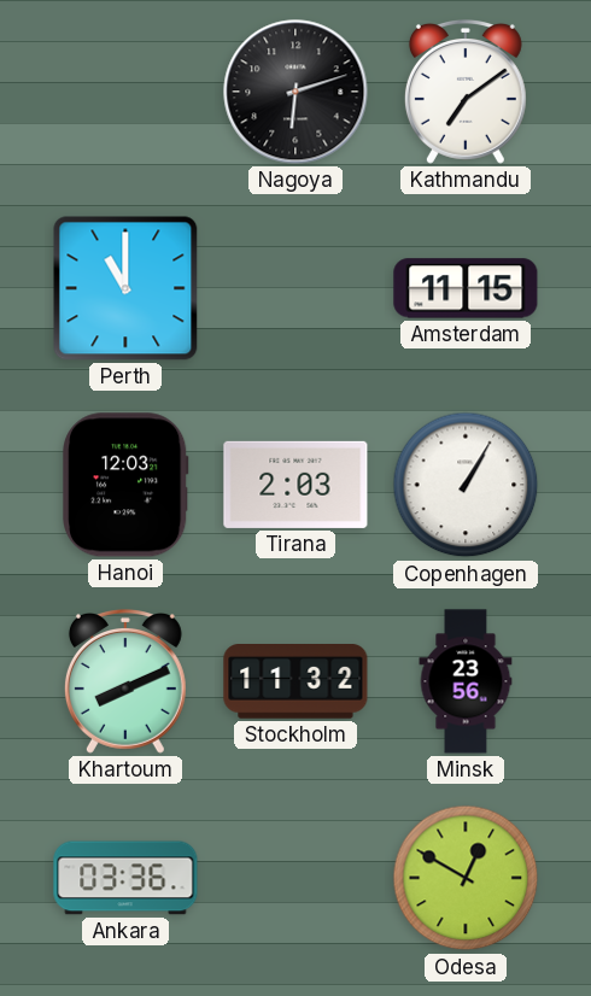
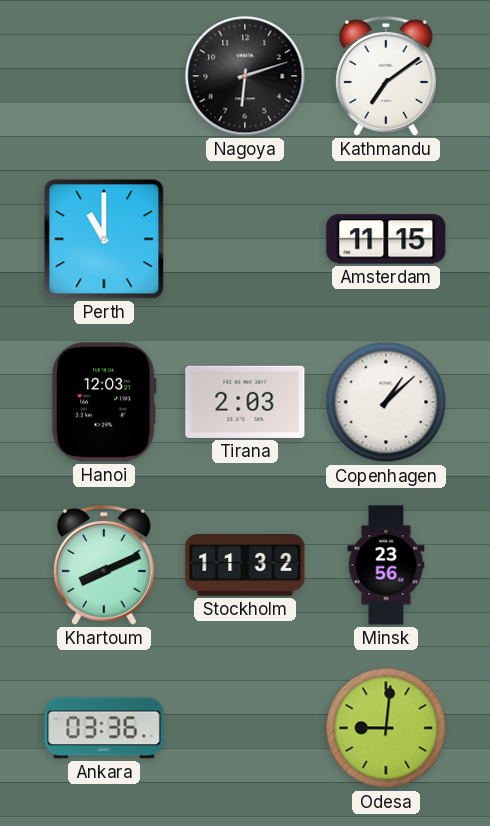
Copenhagen: 1:05 -> 1:08 (386, 402)
Odesa: 12:50 -> 9:01 (386, 728)
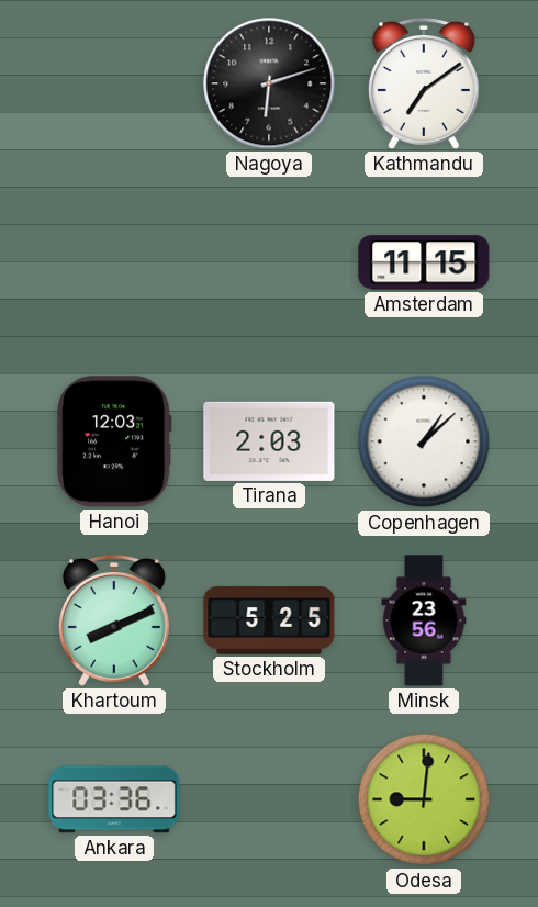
Perth: 11:00 -> none (104, 239)
Stockholm: 11:32 -> 5:25 (269, 622)
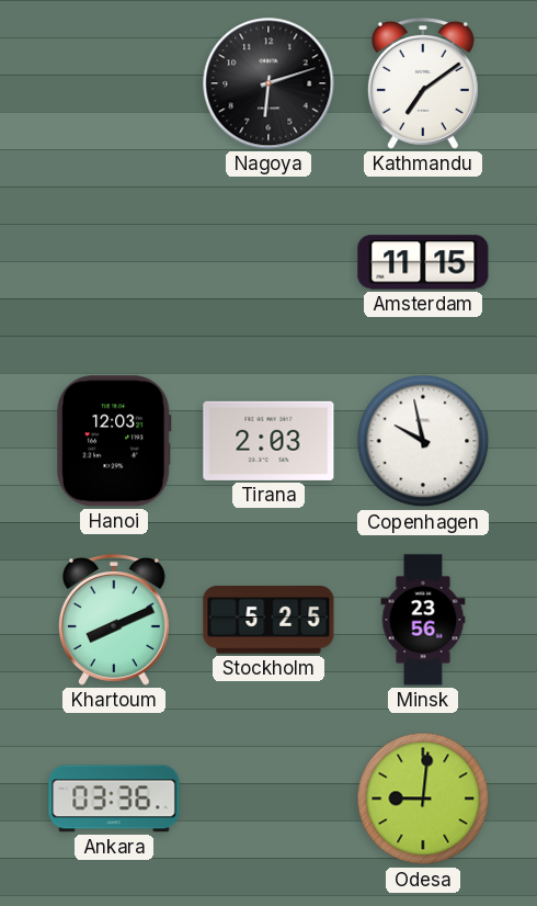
Copenhagen: 1:08 -> 9:58 (423, 441)
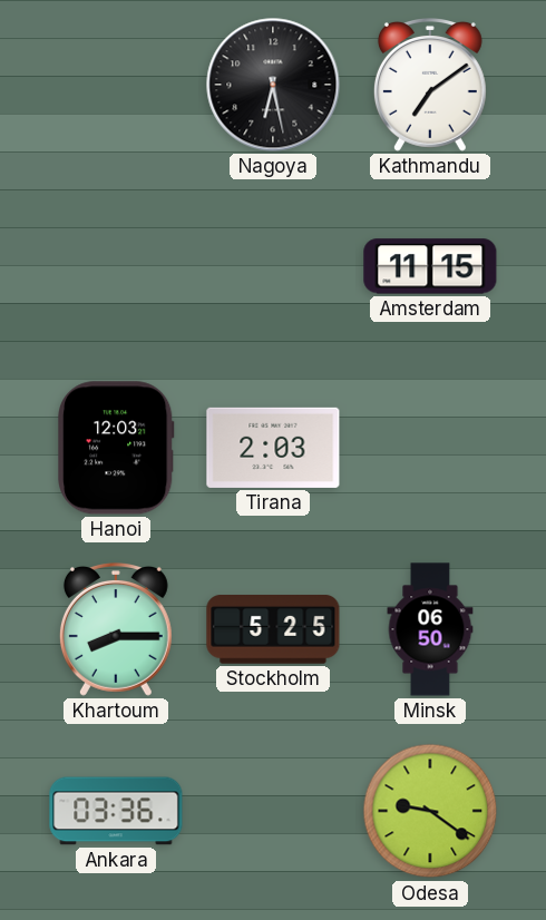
Nagoya: 6:12 -> 6:28 (273, 85)
Copenhagen: 9:58 -> none (423, 441)
Khartoum: 8:11 -> 8:15 (116, 630)
Minsk: 23:56 -> 06:50 (430, 629)
Odesa: 9:01 -> 9:21 (430, 811)
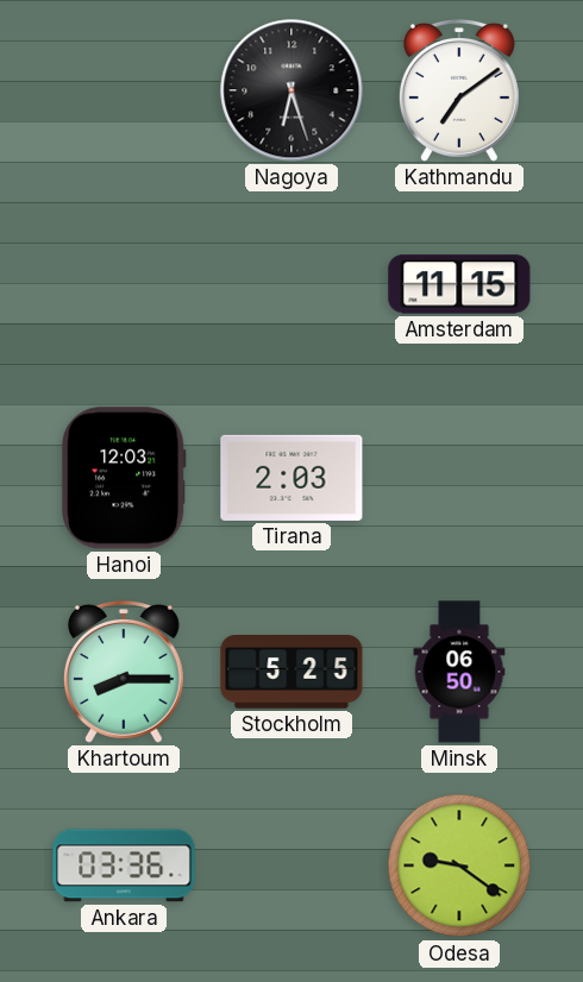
Nagoya: 6:28 -> 6:27 (291, 90)
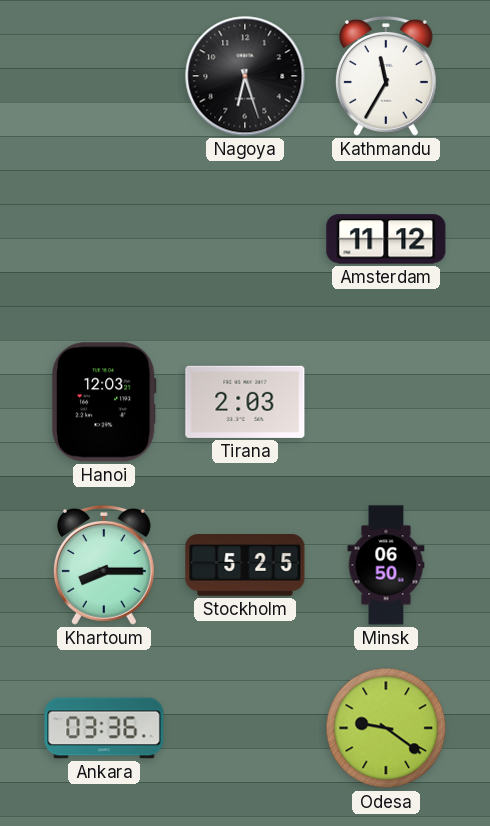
Kathmandu: 7:09 -> 11:35 (386, 77)
Amsterdam: 11:15 -> 11:12 (386, 239)
